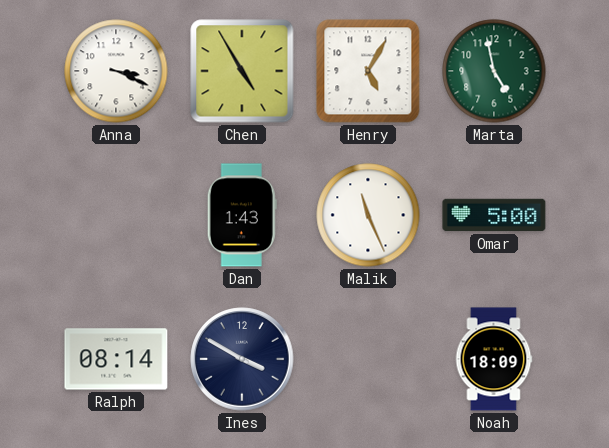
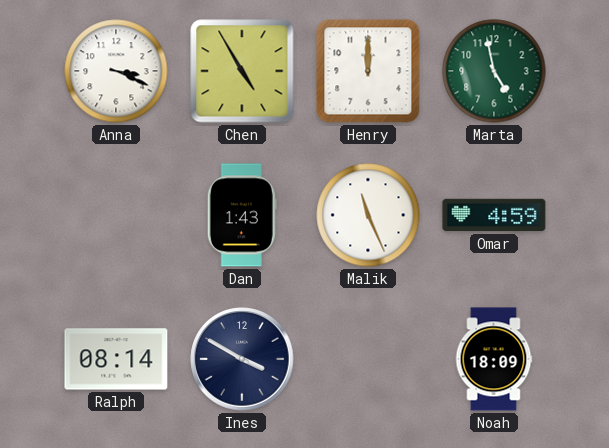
Henry: 5:05 -> 12:00 (368, 71)
Omar: 5:00 -> 4:59 (494, 215)
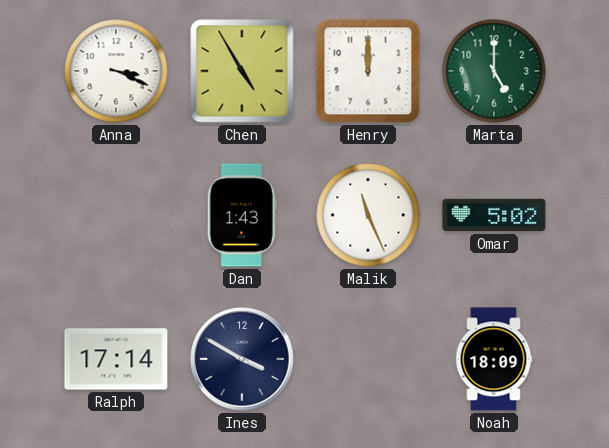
Marta: 4:58 -> 5:00 (494, 71)
Omar: 4:59 -> 5:02 (494, 215)
Ralph: 08:14 -> 17:14 (116, 359)
